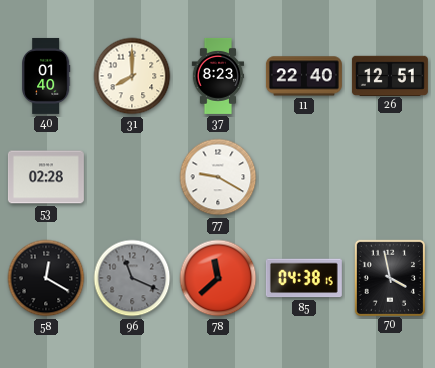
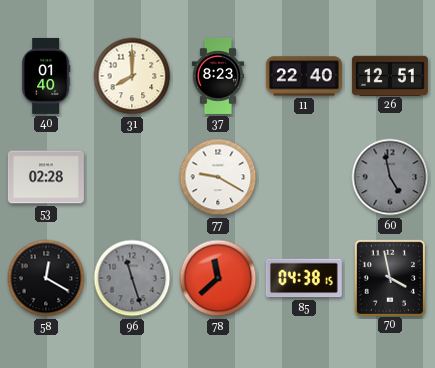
60: none -> 4:58 (390, 177)
96: 11:19 -> 11:27 (132, 278)
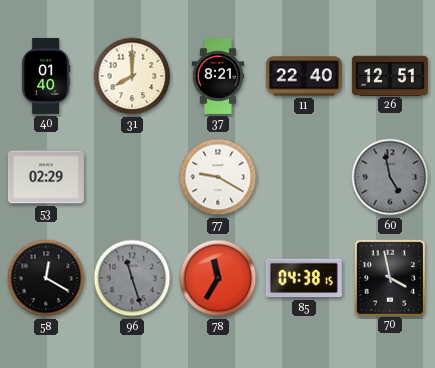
37: 8:23 -> 8:21 (218, 76)
53: 02:28 -> 02:29 (46, 177)
78: 11:38 -> 11:35 (218, 278)
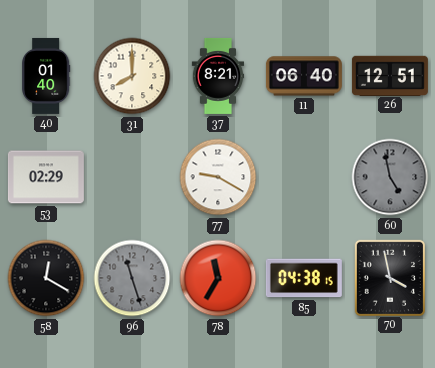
11: 22:40 -> 06:40 (304, 76)
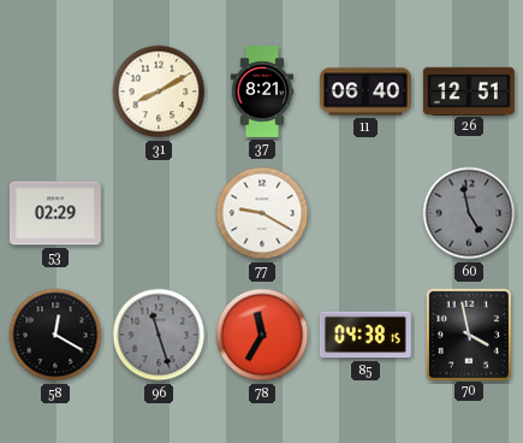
40: 01:40 -> none (46, 76)
31: 8:00 -> 8:10 (159, 91)
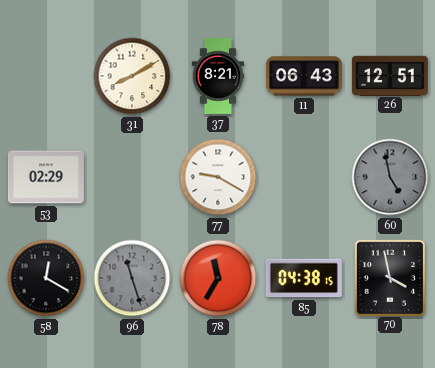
11: 06:40 -> 06:43 (304, 76)
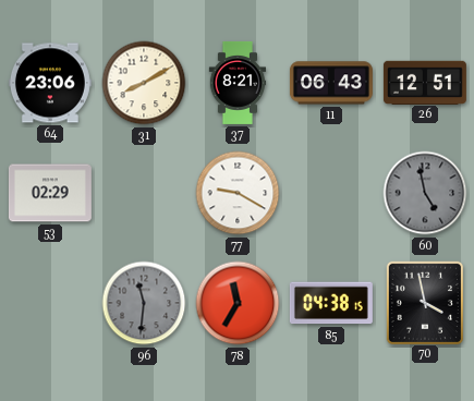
64: none -> 23:06 (50, 83)
58: 12:20 -> none (46, 278)
96: 11:27 -> 11:31 (144, 303)
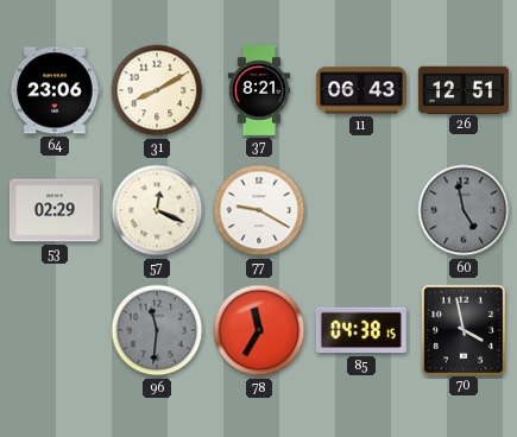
57: none -> 12:19 (157, 210)
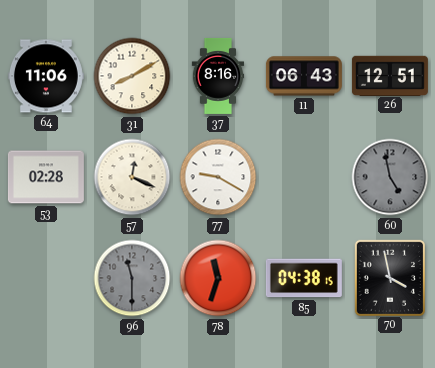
64: 23:06 -> 11:06 (46, 76)
37: 8:21 -> 8:16 (218, 76)
53: 02:29 -> 02:28 (46, 177)
96: 11:31 -> 11:30 (132, 278)
78: 11:35 -> 11:33 (218, 278)
